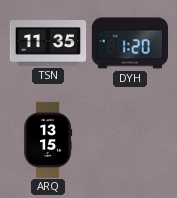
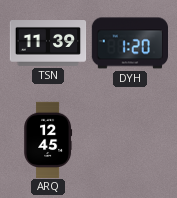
TSN: 11:35 -> 11:39 (48, 44)
ARQ: 13:15 -> 12:45 (48, 140)
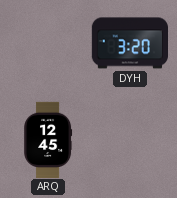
TSN: 11:39 -> none (48, 44)
DYH: 1:20 -> 3:20 (129, 43)
